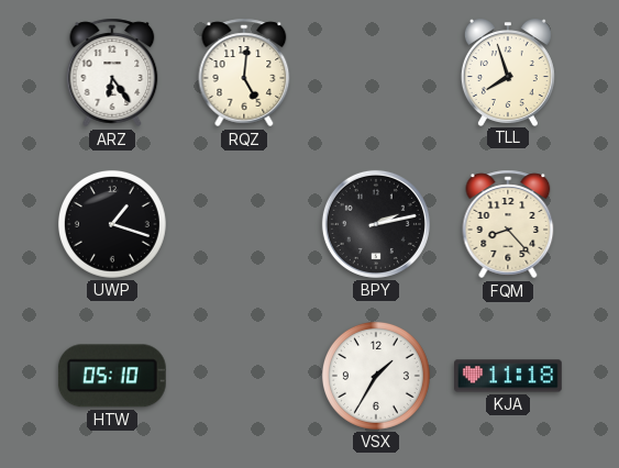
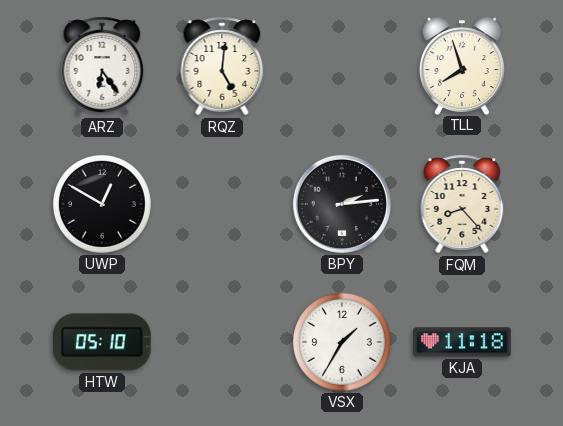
UWP: 1:18 -> 12:50 (102, 204)
BPY: 2:13 -> 2:14 (342, 204)
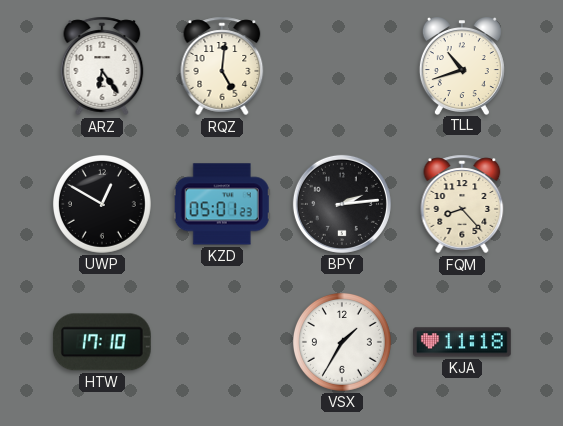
TLL: 7:57 -> 10:42 (462, 66)
KZD: none -> 05:01 (222, 204)
HTW: 05:10 -> 17:10 (102, 342)
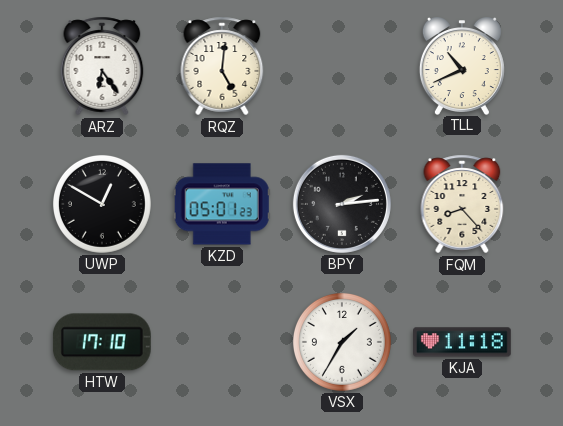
TLL: 10:42 -> 10:41 (462, 66)
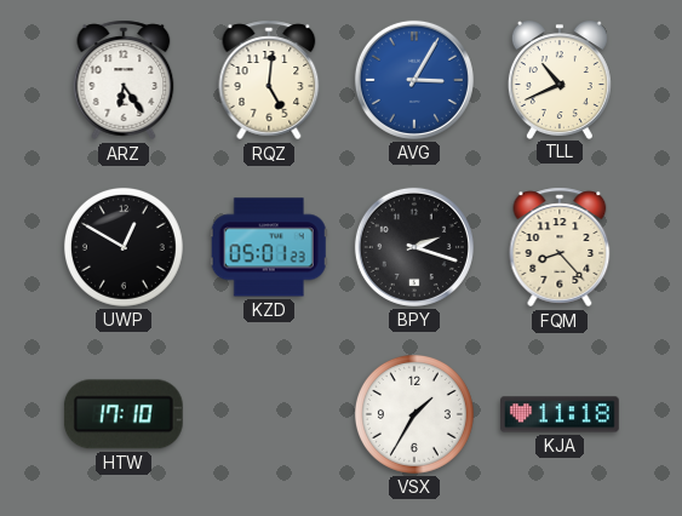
AVG: none -> 3:05 (414, 80)
BPY: 2:14 -> 2:18 (414, 247)
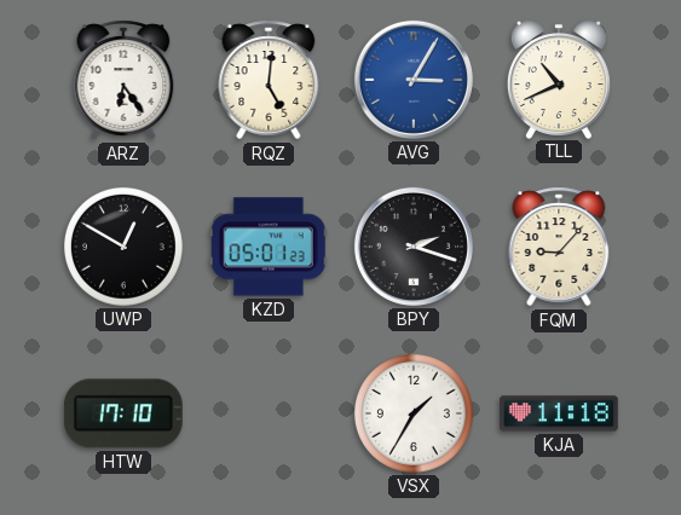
FQM: 8:23 -> 9:07 (559, 247)
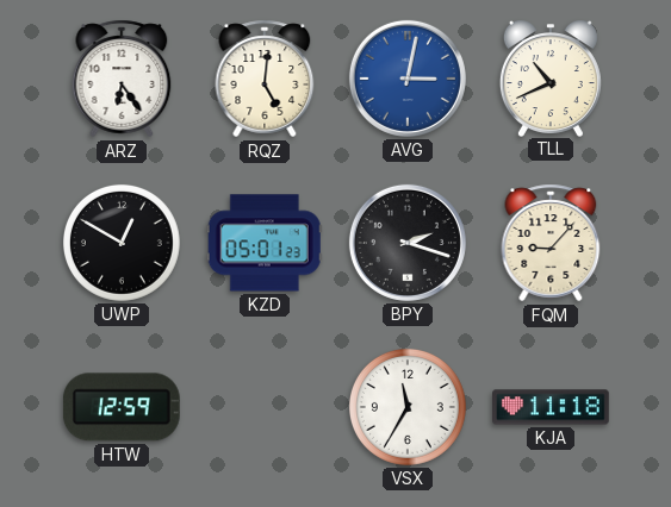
AVG: 3:05 -> 3:02 (408, 79)
HTW: 17:10 -> 12:59 (122, 407)
VSX: 1:35 -> 11:35 (408, 407)
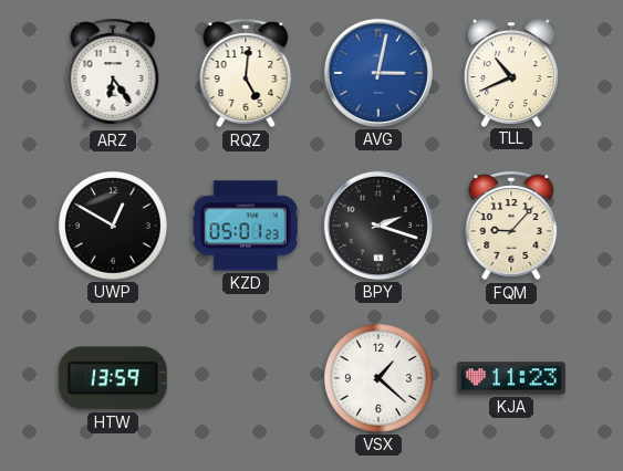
HTW: 12:59 -> 13:59 (113, 378)
VSX: 11:35 -> 1:22 (378, 378)
KJA: 11:18 -> 11:23 (512, 378)
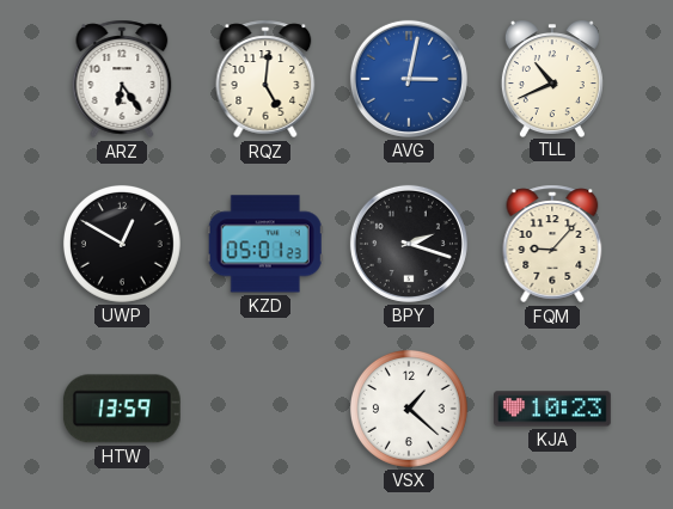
KJA: 11:23 -> 10:23 (553, 409)
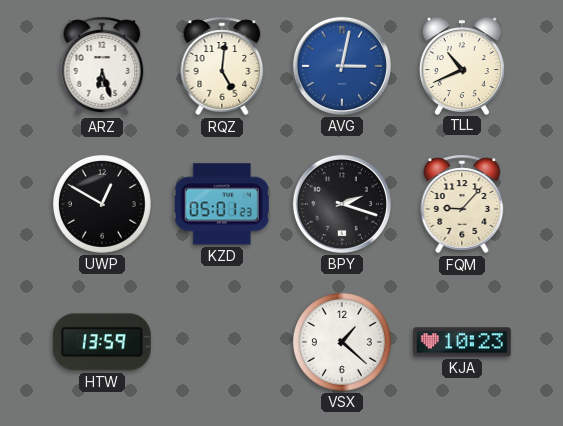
ARZ: 6:24 -> 6:27 (102, 66)
